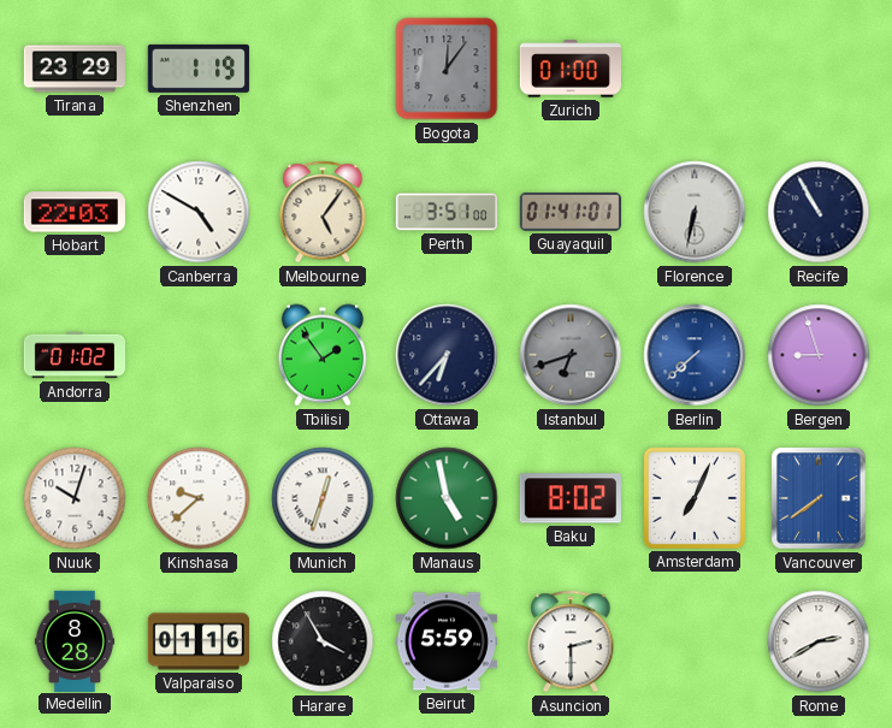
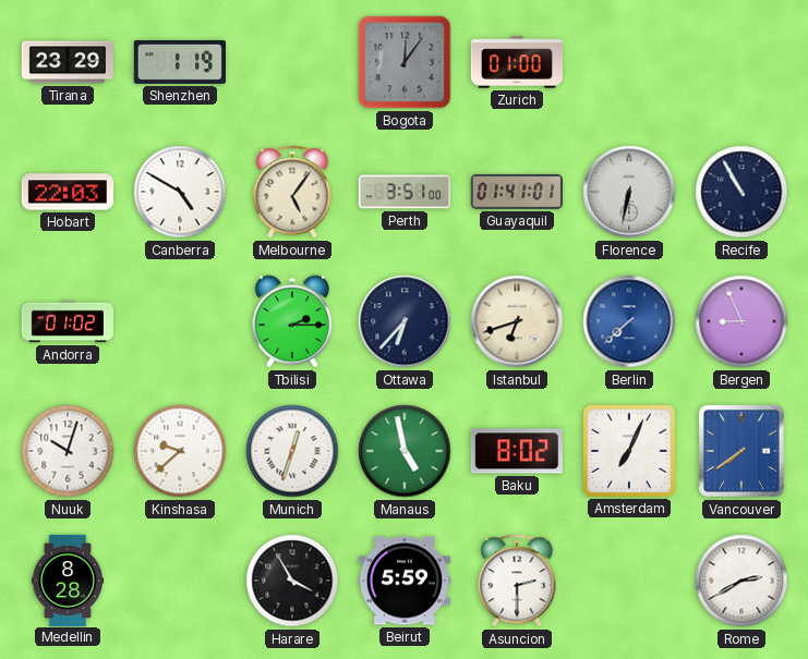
Tbilisi: 1:54 -> 2:15 (292, 321)
Istanbul dial: grey -> cream (517, 321)
Bergen: 8:57 -> 8:56 (741, 321)
Valparaiso: 01:16 -> none (197, 641)
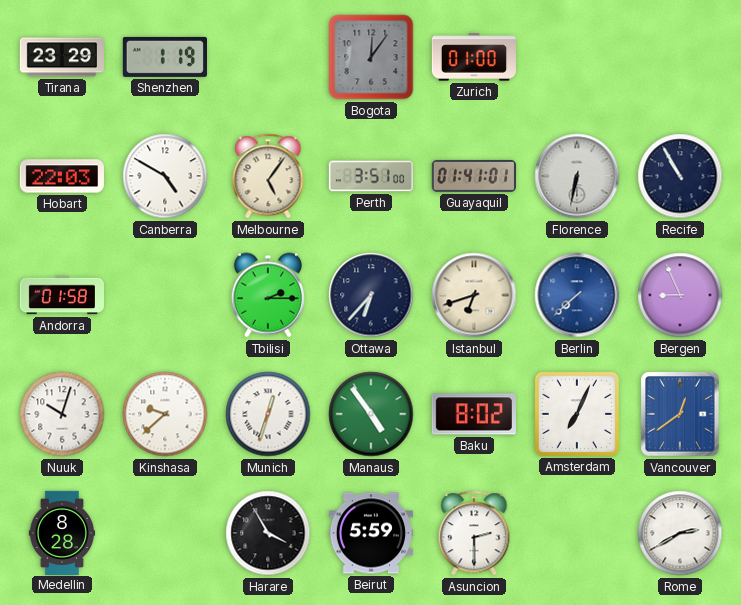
Andorra: 01:02 -> 01:58 (61, 295)
Manaus: 4:58 -> 4:54 (371, 414)
Vancouver: 7:39 -> 12:39 (680, 414)
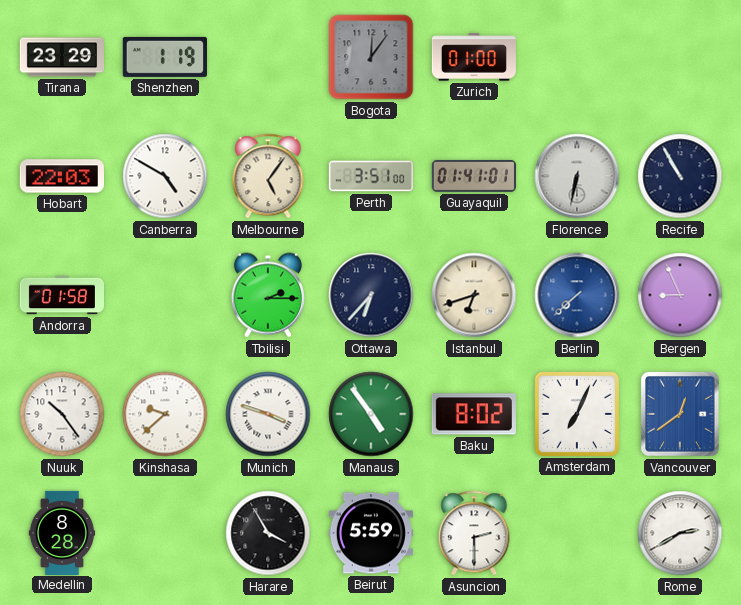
Nuuk: 10:03 -> 10:24 (62, 414)
Munich: 12:33 -> 3:48 (268, 414)
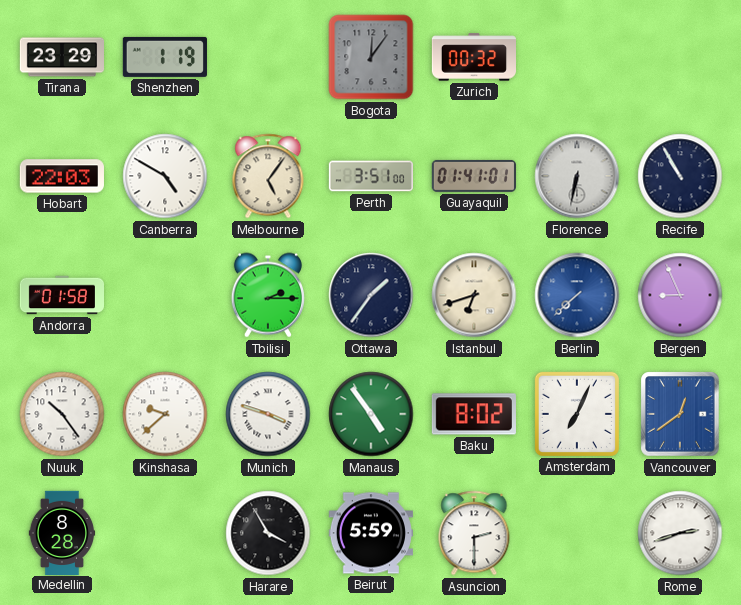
Zurich: 01:00 -> 00:32 (473, 57)
Ottawa: 6:37 -> 1:36 (371, 295)
Rome: 2:40 -> 2:42 (680, 533)
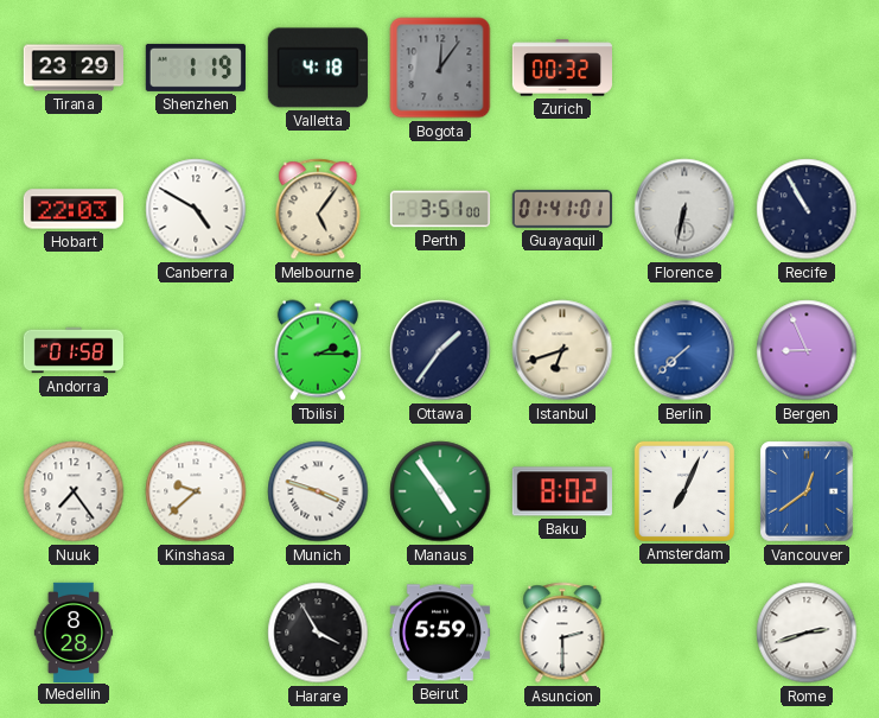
Valletta: none -> 4:18 (318, 68)
Nuuk: 10:24 -> 7:24 (74, 491)
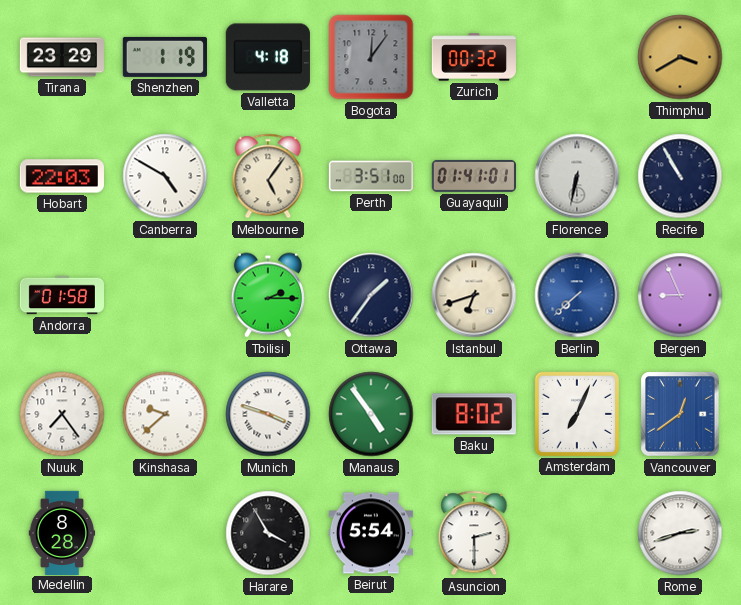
Thimphu: none -> 3:40 (680, 57)
Beirut: 5:59 -> 5:54 (371, 533)
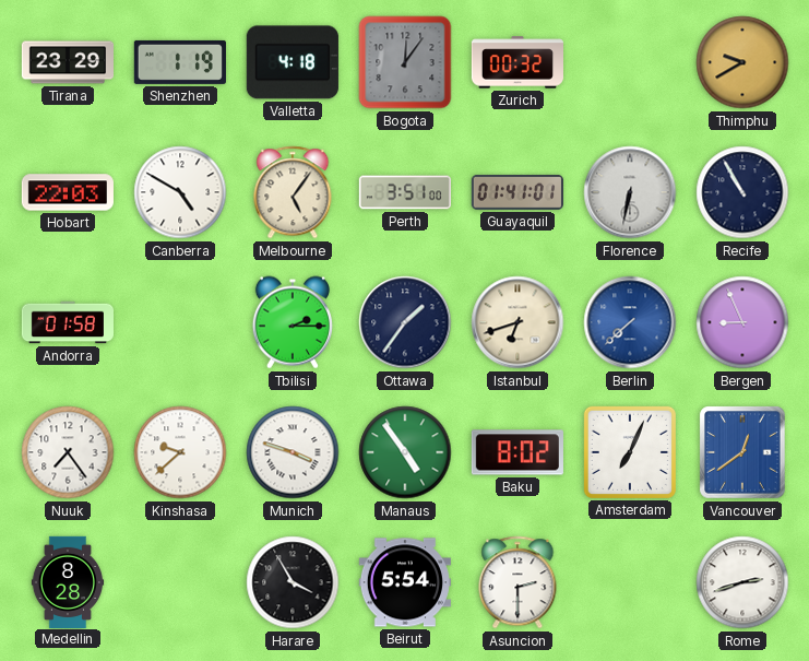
Thimphu: 3:40 -> 9:40 (742, 62)
